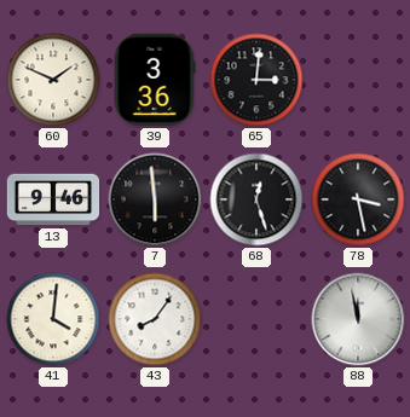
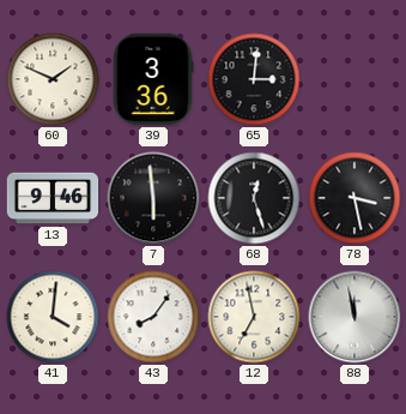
12: none -> 6:58 (254, 317)
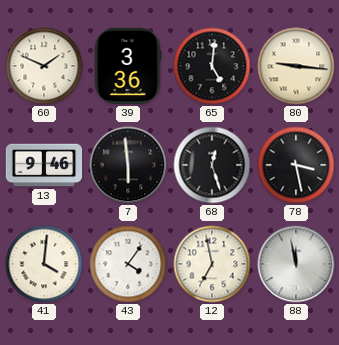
65: 3:01 -> 5:01 (212, 66)
80: none -> 9:16 (296, 66)
43: 8:06 -> 4:06 (128, 264)
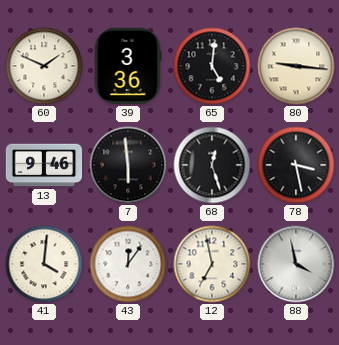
43: 4:06 -> 12:06 (128, 264)
88: 11:58 -> 3:58 (296, 264)
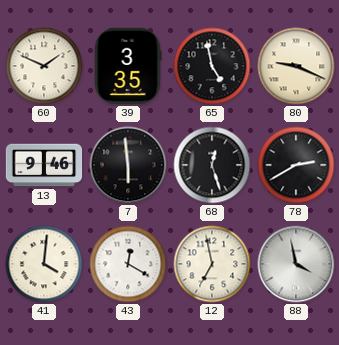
39: 3:36 -> 3:35 (128, 66)
65: 5:01 -> 4:58 (212, 66)
80: 9:16 -> 9:19 (296, 66)
78: 3:28 -> 2:40 (296, 165)
43: 12:06 -> 12:20 (128, 264)
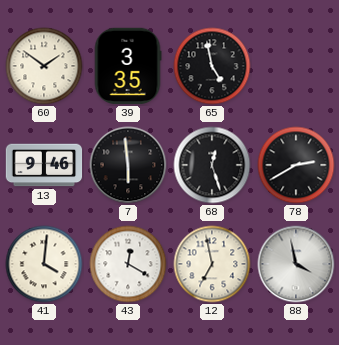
60: 1:49 -> 1:51 (44, 66)
80: 9:19 -> none (296, 66)
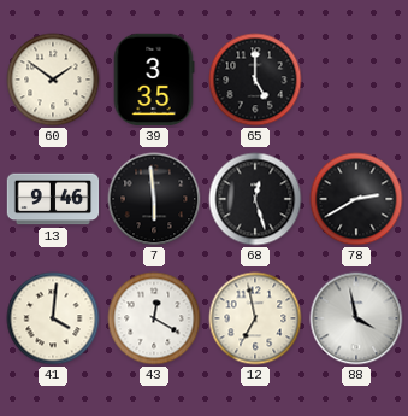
65: 4:58 -> 5:00 (255, 80)
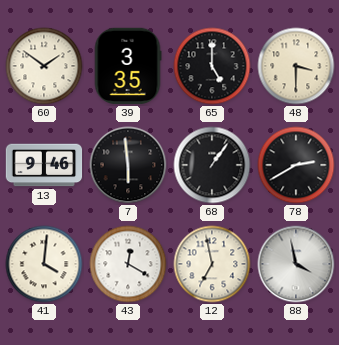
48: none -> 3:30 (296, 66)
68: 12:27 -> 1:06 (212, 165)
